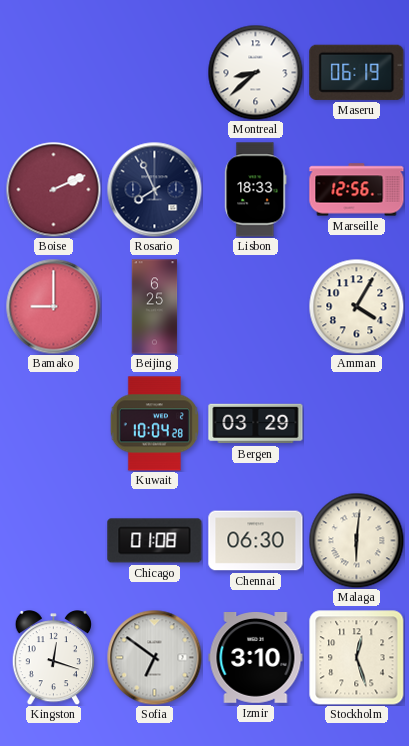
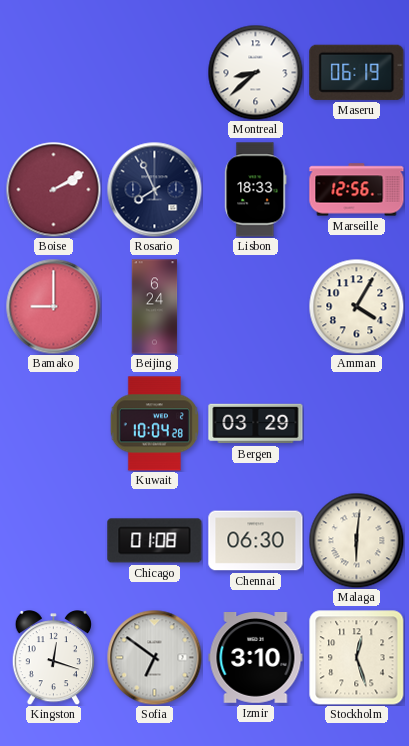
Boise: 2:11 -> 2:10 (53, 189)
Beijing: 6:25 -> 6:24 (155, 307)
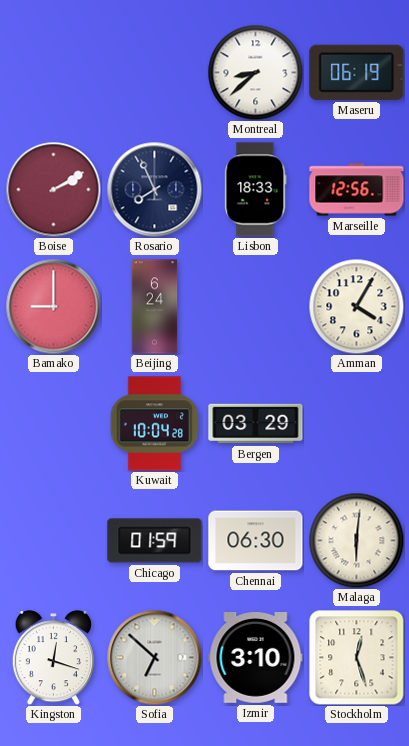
Chicago: 01:08 -> 01:59 (155, 541)
Sofia: 6:51 -> 6:52 (154, 657)
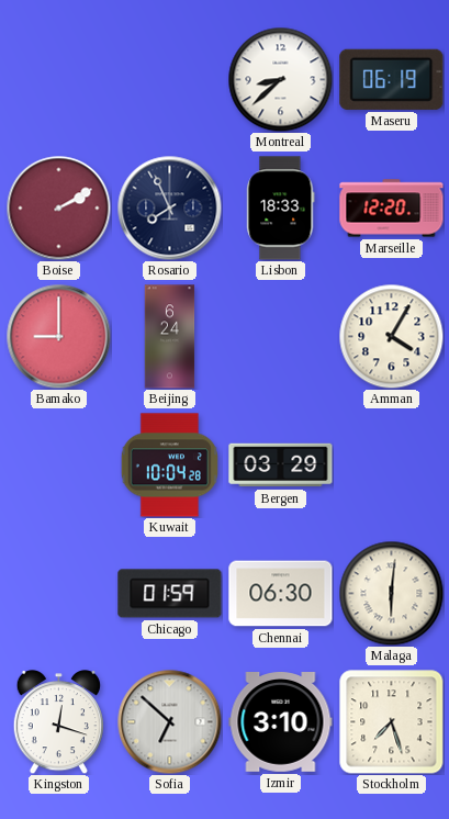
Marseille: 12:56 -> 12:20 (392, 209)
Stockholm: 12:27 -> 7:27 (392, 722)
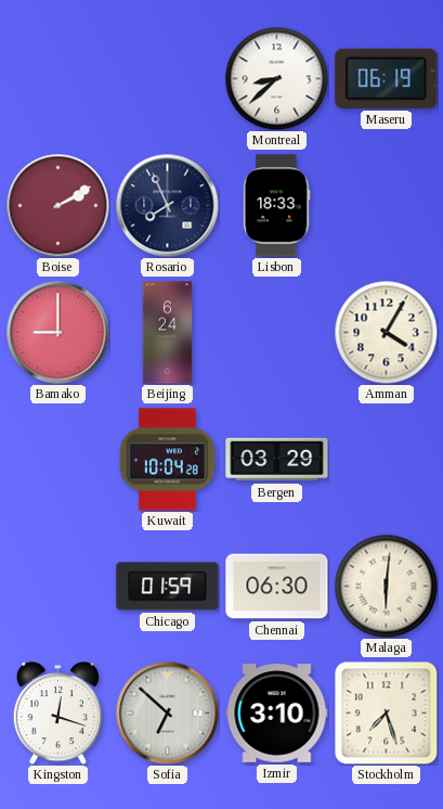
Marseille: 12:20 -> none (392, 209)
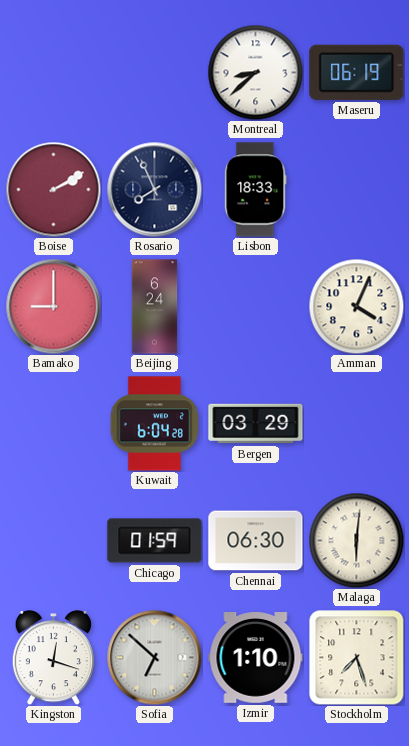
Amman: 4:05 -> 4:04 (356, 306)
Kuwait: 10:04 -> 6:04 (154, 424)
Izmir: 3:10 -> 1:10 (256, 658)
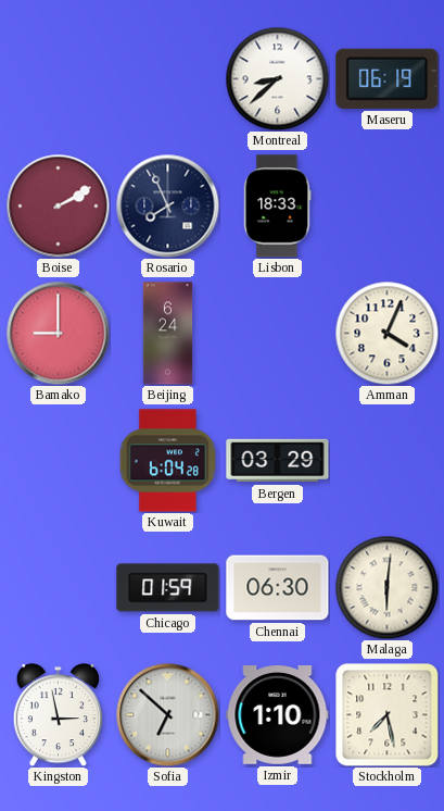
Kingston: 12:18 -> 2:58 (58, 715)
Stockholm: 7:27 -> 7:28 (388, 715)
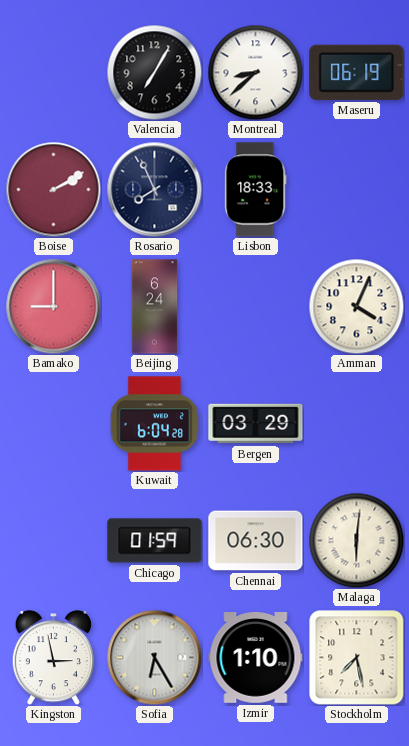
Valencia: none -> 7:05 (154, 72)
Sofia: 6:52 -> 6:25 (154, 657)
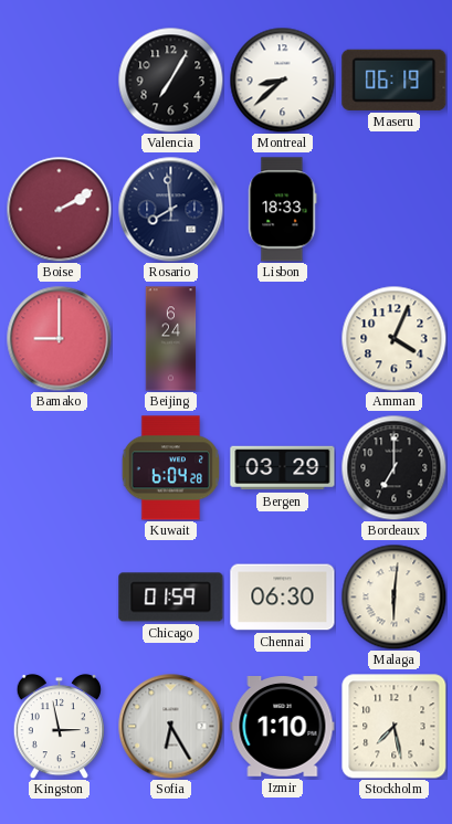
Rosario: 7:56 -> 7:59 (170, 209)
Bordeaux: none -> 7:00 (393, 467)
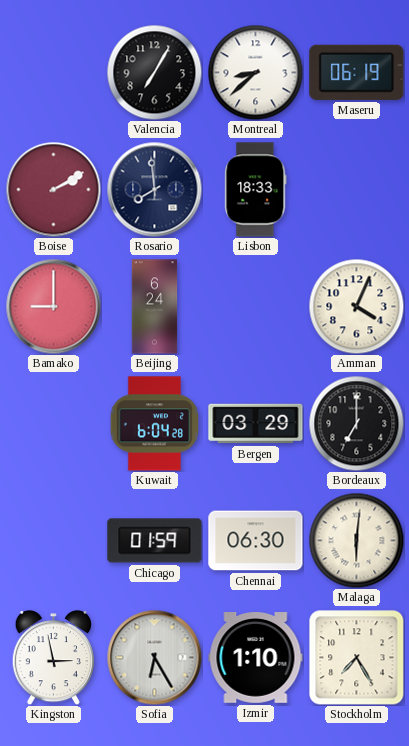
Stockholm: 7:28 -> 7:25 (357, 658)
